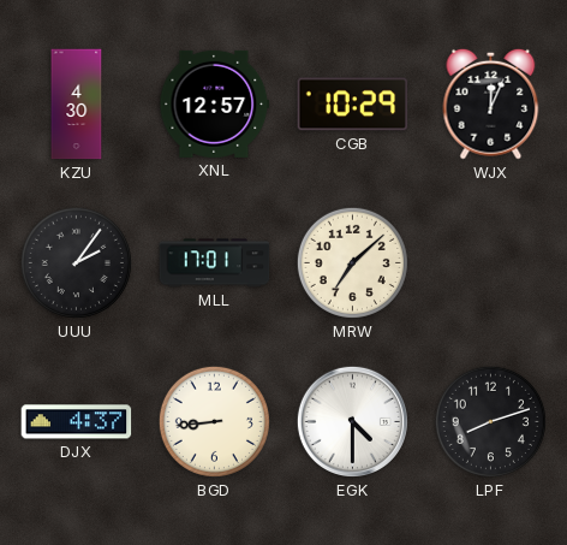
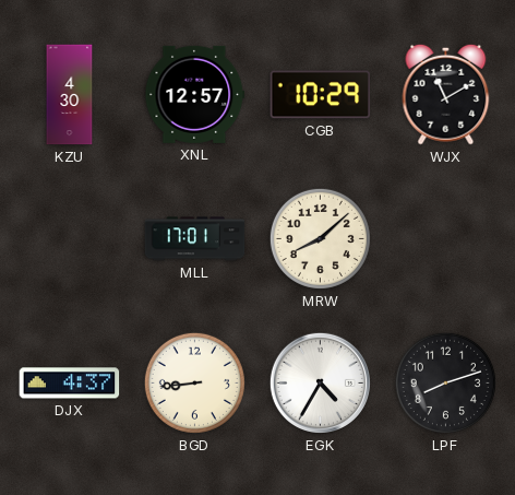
WJX: 12:04 -> 11:10 (446, 94)
UUU: 2:06 -> none (76, 262)
MRW: 7:08 -> 8:08 (320, 238)
EGK: 4:30 -> 4:35 (320, 382)
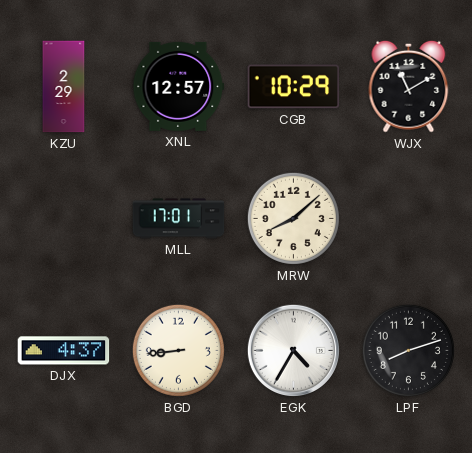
KZU: 4:30 -> 2:29 (64, 87)
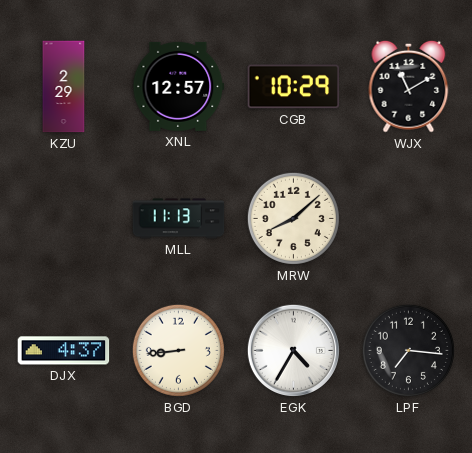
MLL: 17:01 -> 11:13 (179, 219)
LPF: 8:12 -> 7:16 (408, 350)
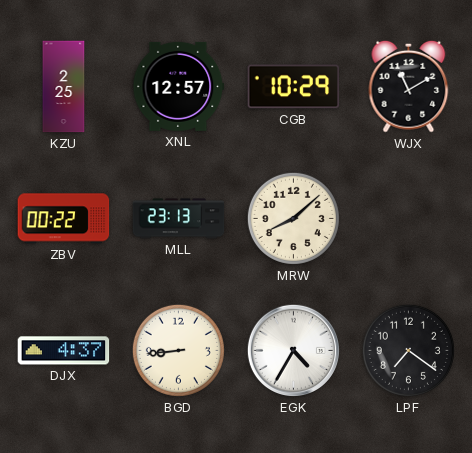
KZU: 2:29 -> 2:25 (64, 87)
ZBV: none -> 00:22 (64, 219)
MLL: 11:13 -> 23:13 (179, 219)
LPF: 7:16 -> 7:21 (408, 350)
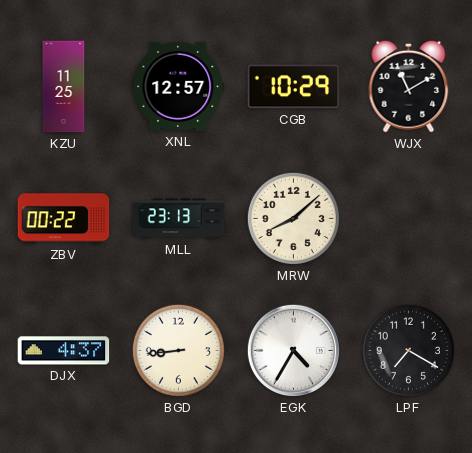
KZU: 2:25 -> 11:25 (64, 87)
LPF: 7:21 -> 7:20 (408, 350)
